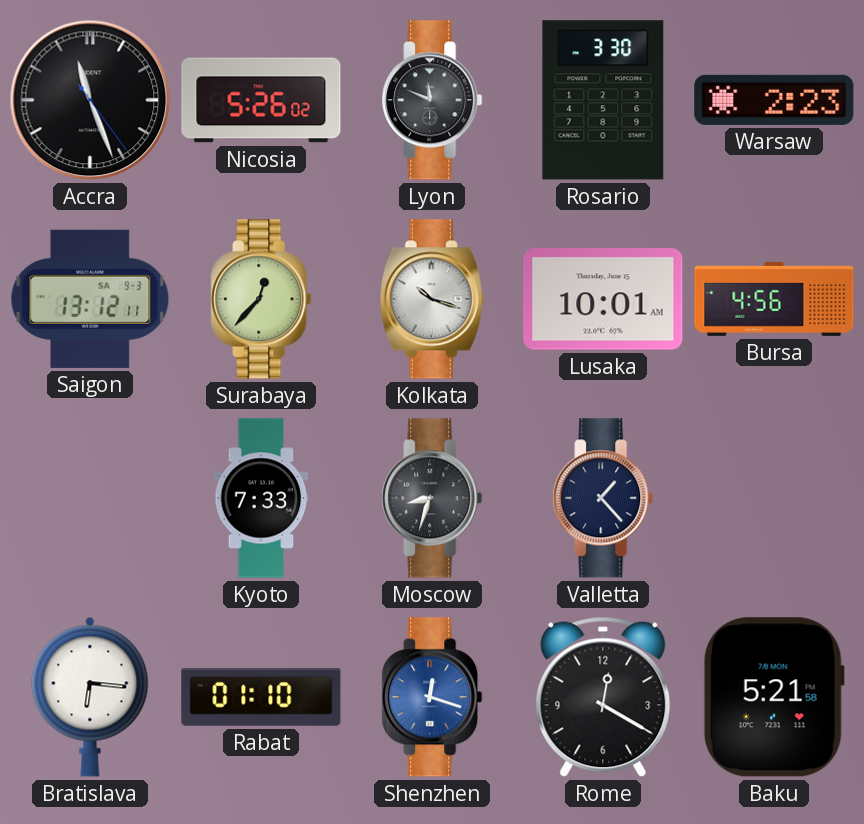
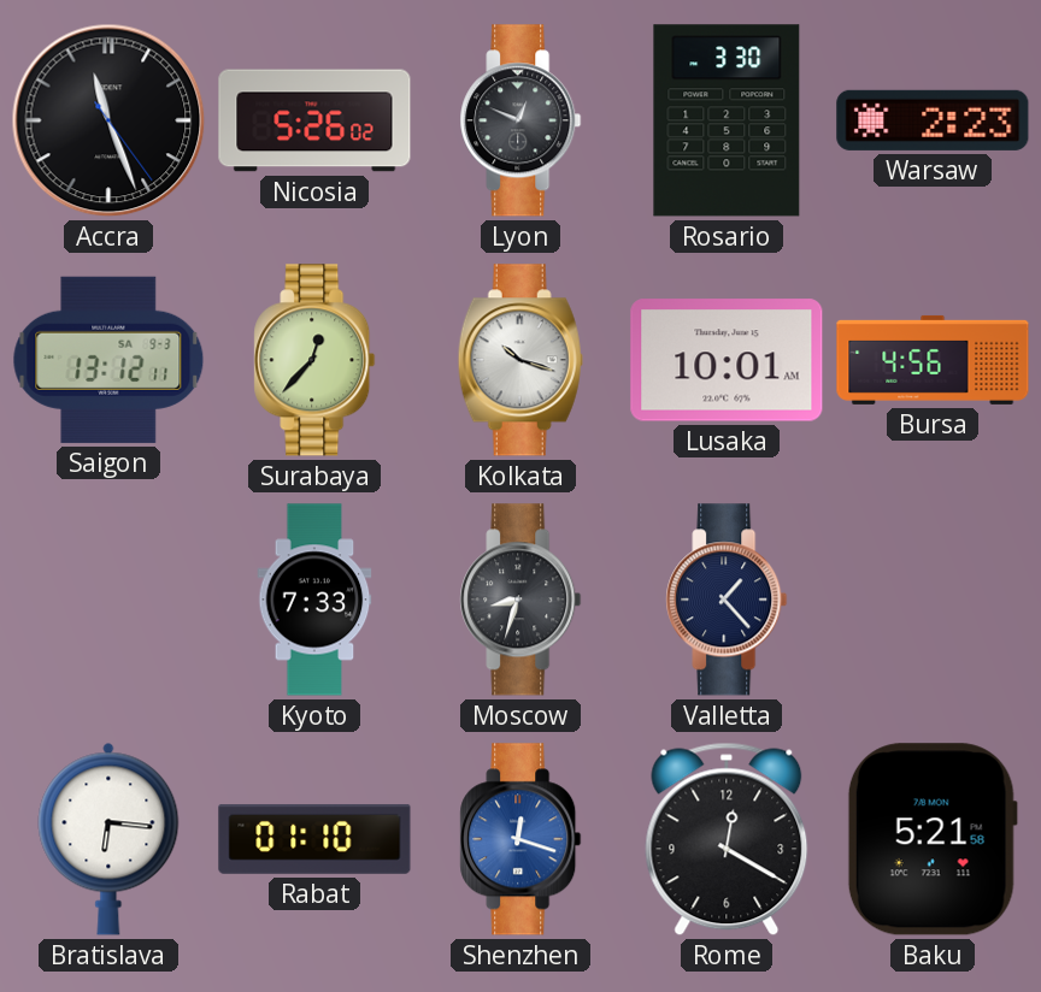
Lyon: 11:49 -> 12:49 (520, 120)
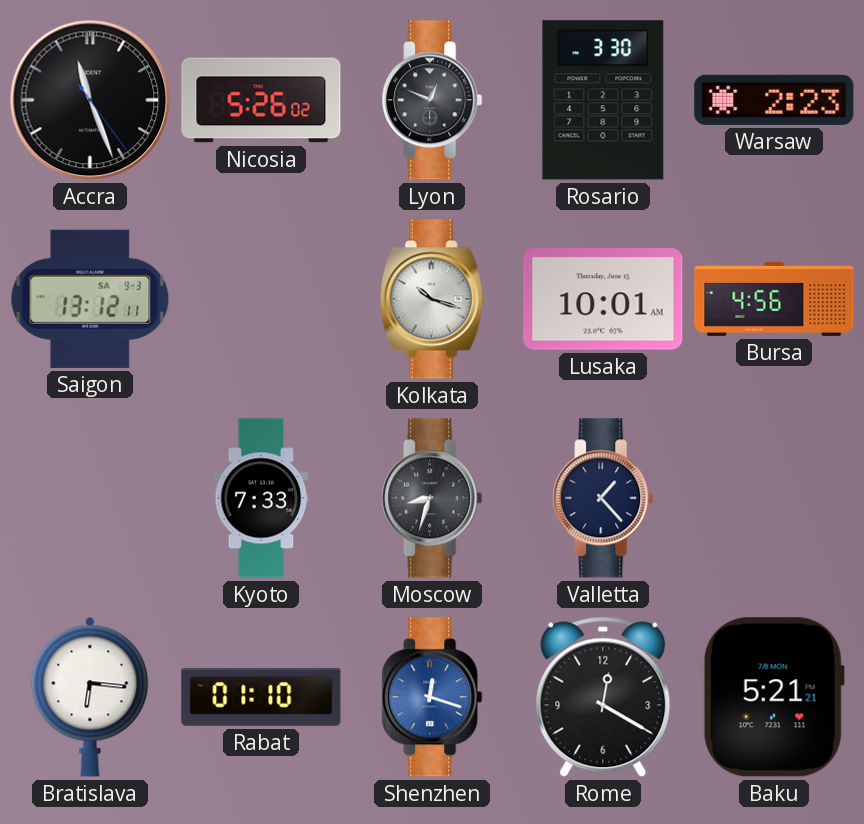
Surabaya: 12:37 -> none (314, 360)
Baku: 5:21:58 -> 5:21:21 (774, 697)
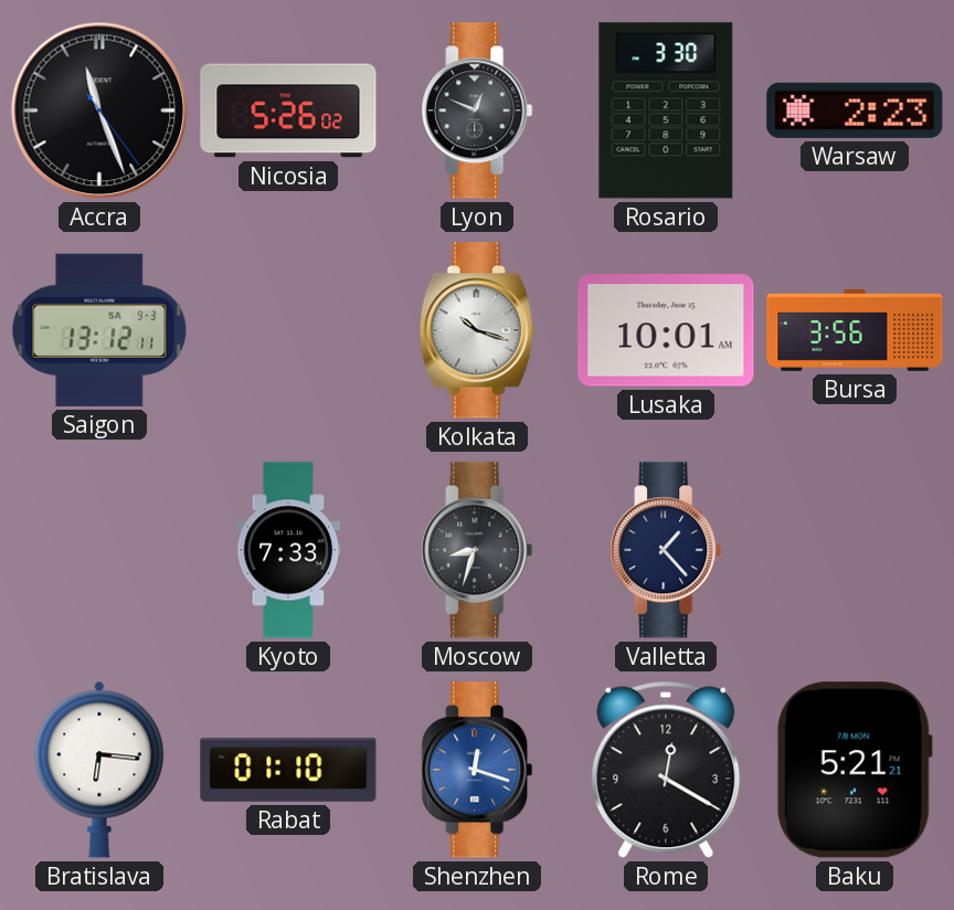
Bursa: 4:56 -> 3:56 (855, 330)
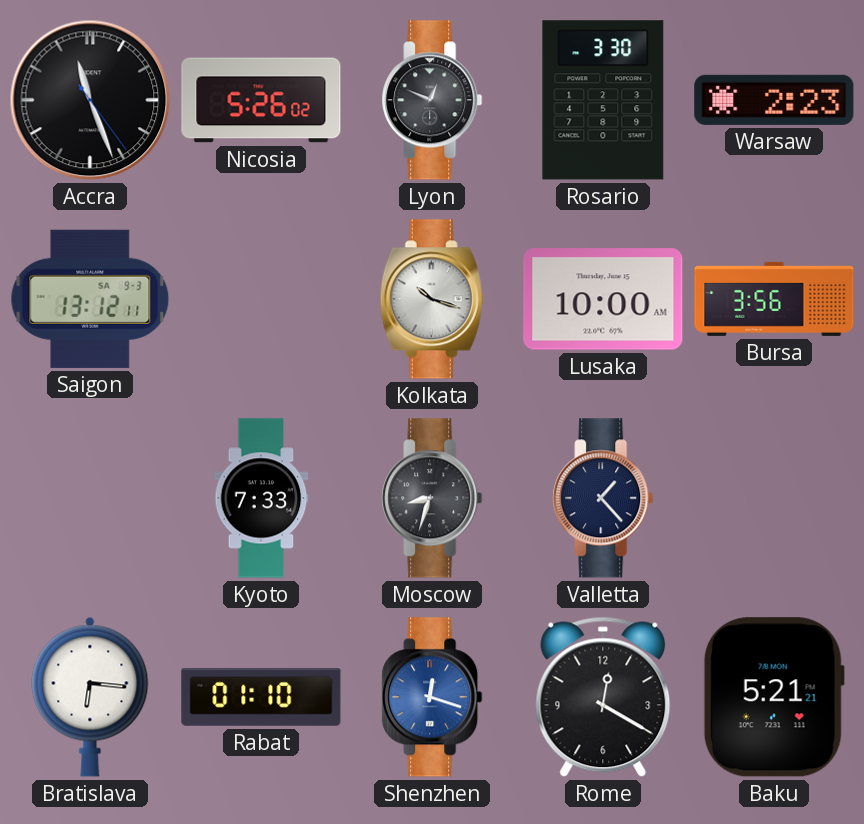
Lusaka: 10:01 -> 10:00 (603, 299)
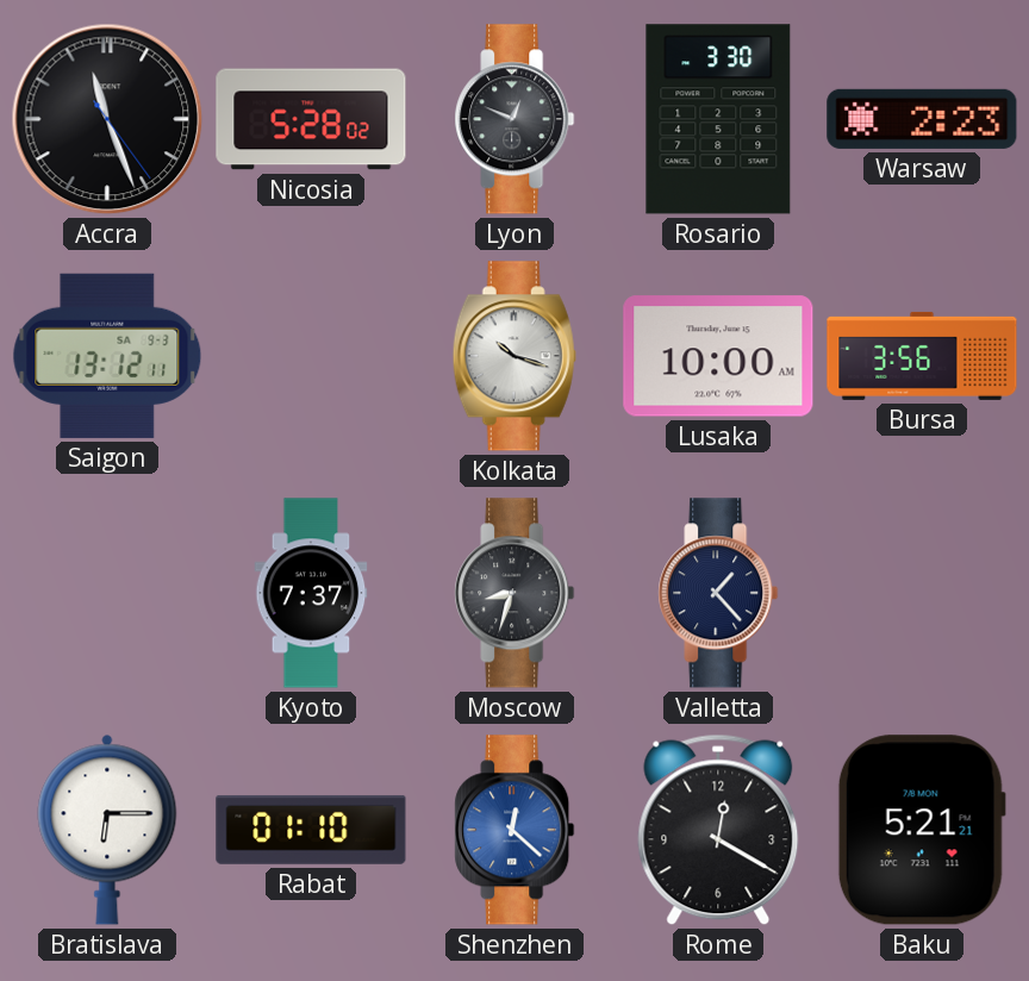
Nicosia: 5:26 -> 5:28 (311, 119)
Kyoto: 7:33 -> 7:37 (311, 593)
Bratislava: 6:16 -> 6:15 (107, 830)
Shenzhen: 12:18 -> 12:22 (514, 830)
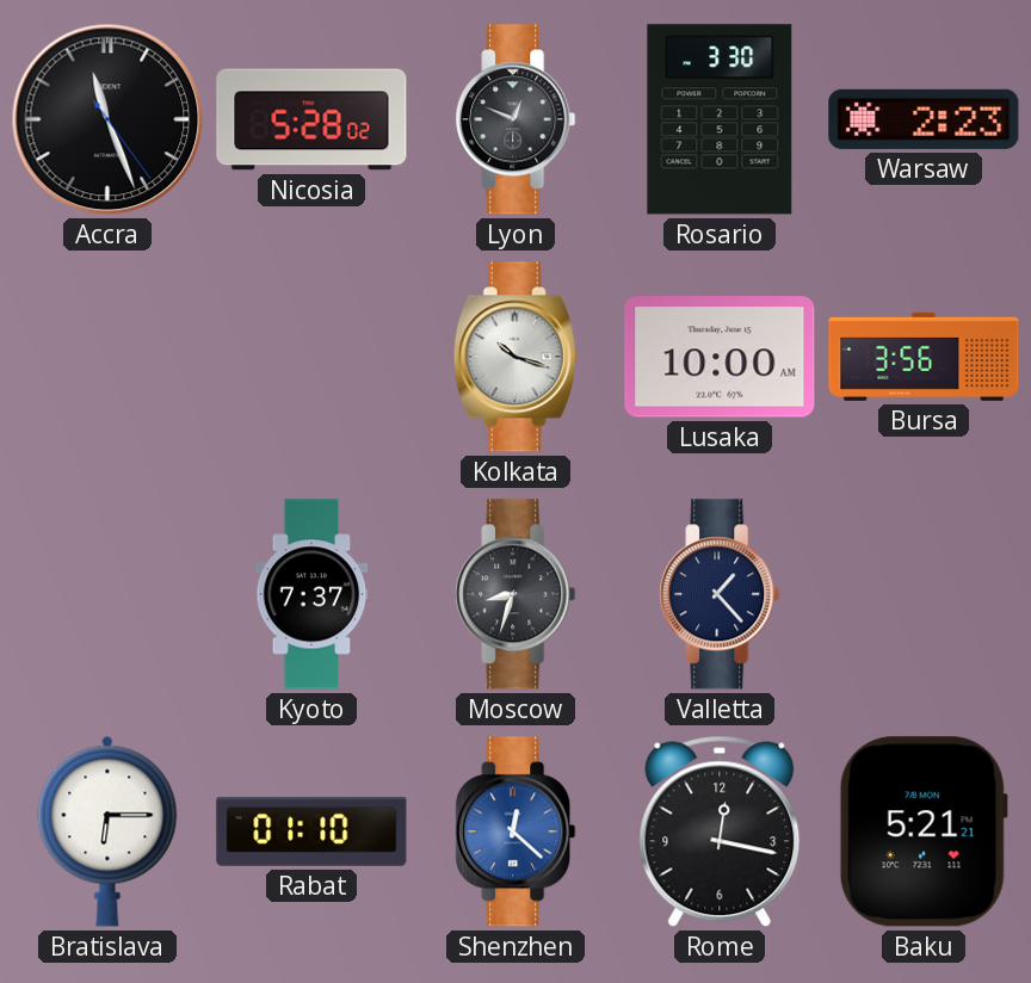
Saigon: 13:12 -> none (107, 356)
Rome: 12:20 -> 12:17 (720, 831)
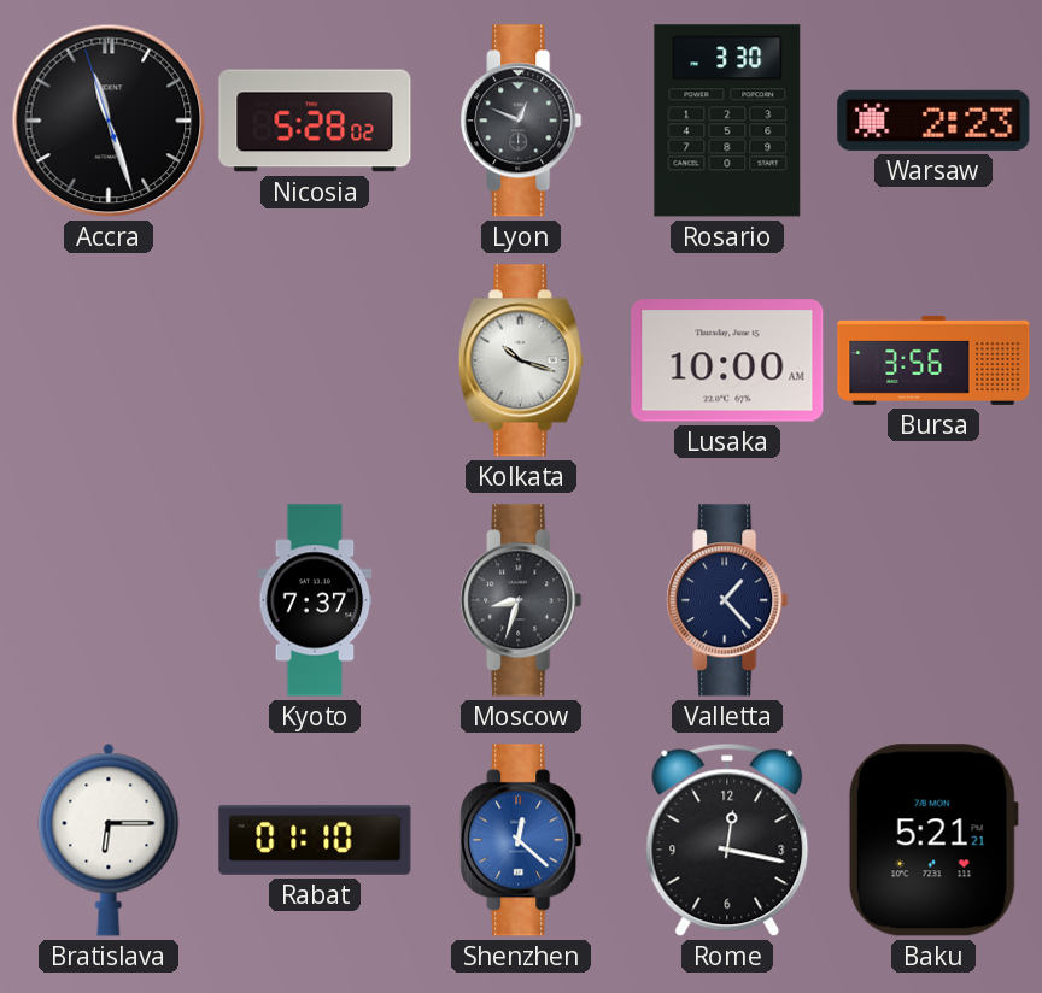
Accra: 11:26:24 -> 11:26:57 (109, 121)
